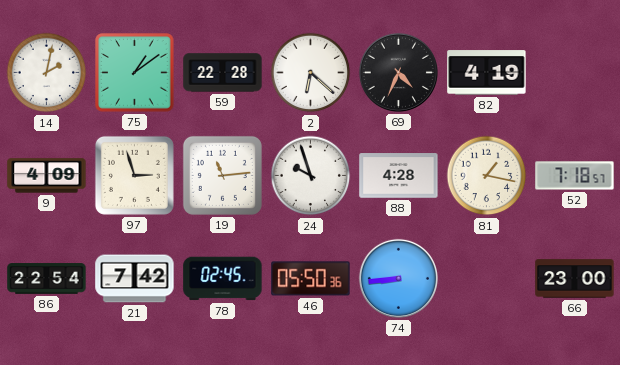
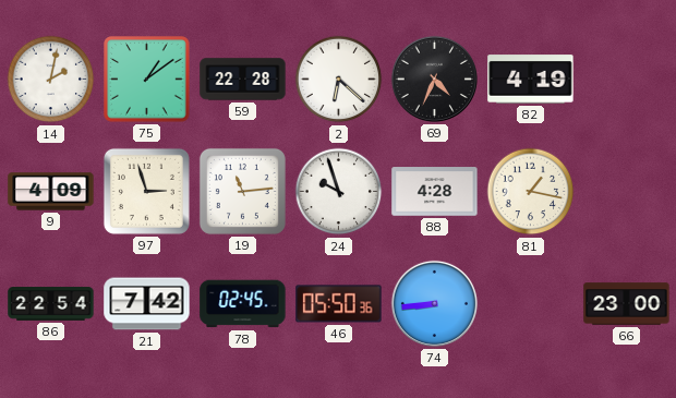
52: 7:18 -> none (575, 176)
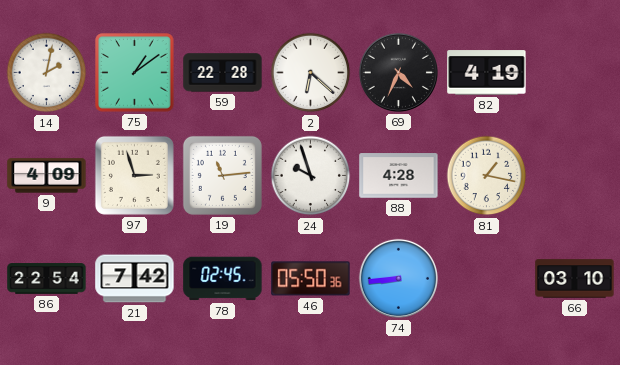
66: 23:00 -> 03:10 (575, 279)
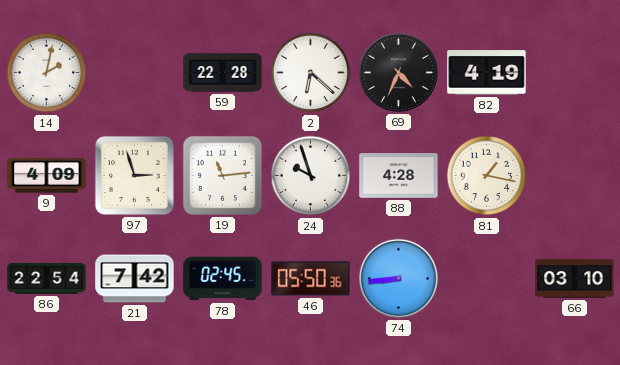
75: 1:09 -> none (135, 73)
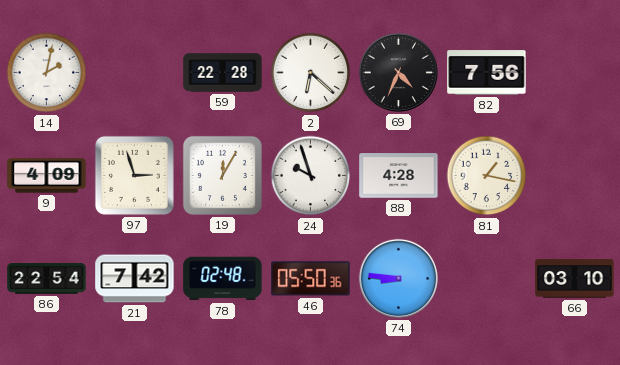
82: 4:19 -> 7:56 (487, 73)
19: 11:14 -> 12:05 (222, 175)
78: 02:45 -> 02:48 (223, 279)
74: 8:44 -> 8:46 (398, 278)
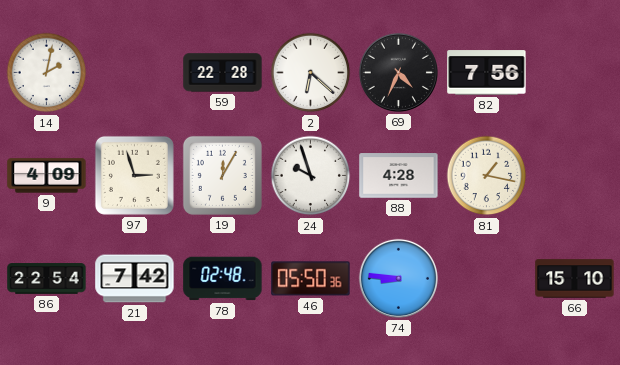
66: 03:10 -> 15:10 (575, 279)
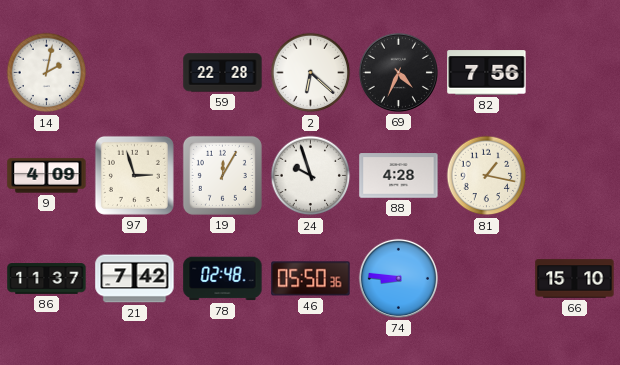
86: 22:54 -> 11:37 (47, 279)
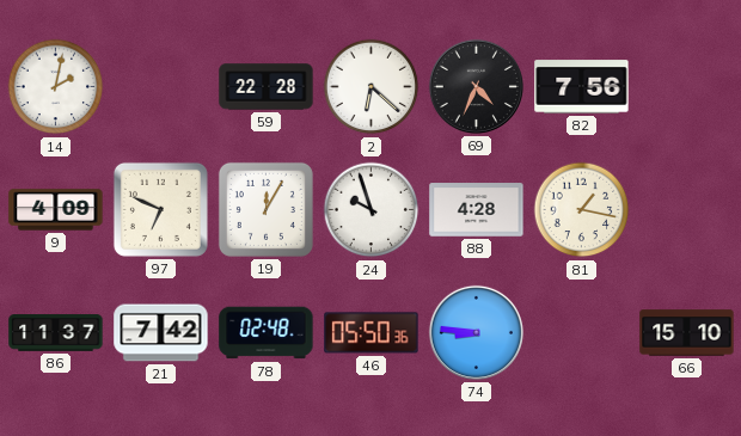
97: 2:57 -> 6:49 (160, 209)
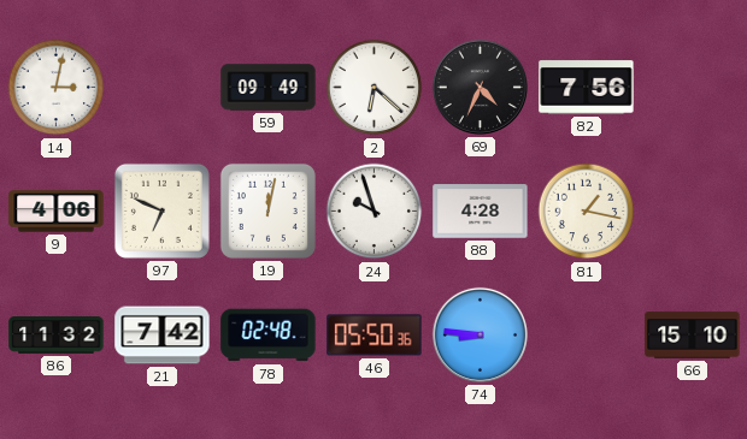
14: 2:02 -> 3:02 (57, 88)
59: 22:28 -> 09:49 (269, 88)
9: 4:09 -> 4:06 (57, 212)
19: 12:05 -> 12:02 (267, 210)
86: 11:37 -> 11:32 (57, 336)
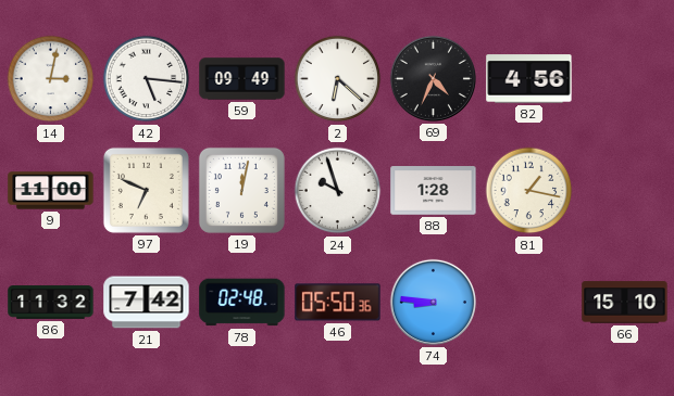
42: none -> 5:16 (147, 79)
82: 7:56 -> 4:56 (529, 79)
9: 4:06 -> 11:00 (51, 191)
88: 4:28 -> 1:28 (434, 191)
